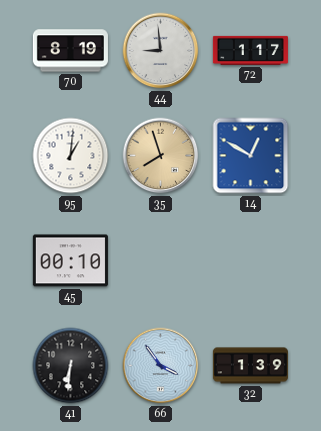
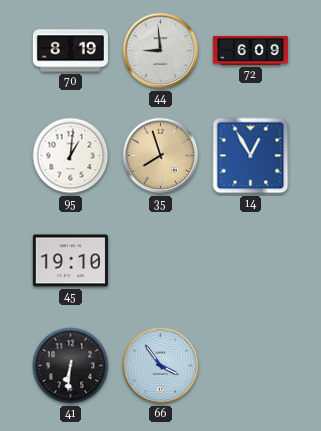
72: 1:17 -> 6:09 (250, 50)
14: 12:50 -> 12:55 (251, 156)
45: 00:10 -> 19:10 (70, 261)
32: 1:39 -> none (250, 366)
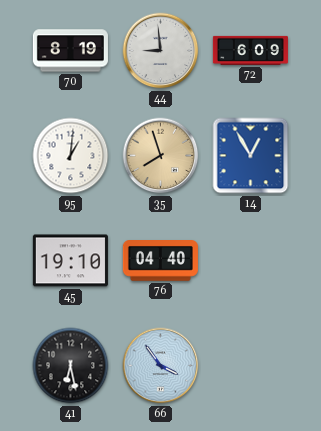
76: none -> 04:40 (160, 261)
41: 6:31 -> 6:28 (71, 366)
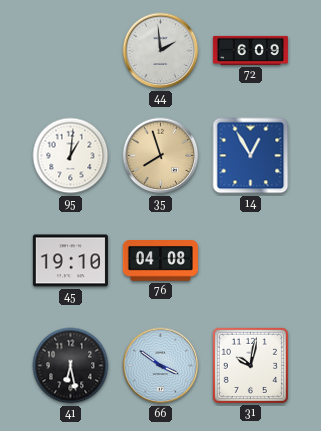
70: 8:19 -> none (70, 51)
44: 8:59 -> 1:59 (161, 51)
76: 04:40 -> 04:08 (160, 261)
66: 3:54 -> 3:51 (161, 366)
31: none -> 10:02 (250, 365)
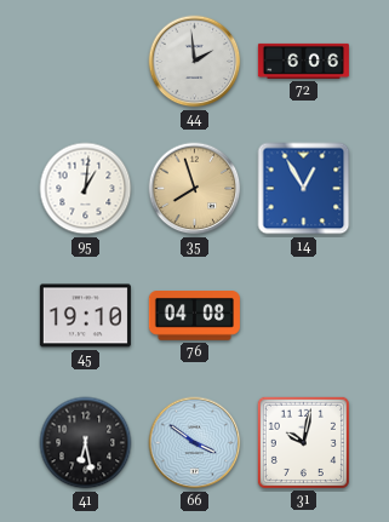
72: 6:09 -> 6:06 (303, 61)
